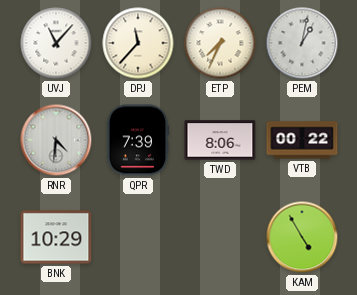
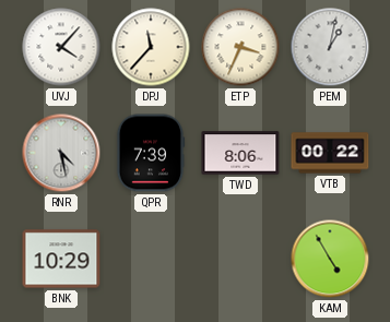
UVJ: 11:07 -> 4:07 (61, 47)
ETP: 7:34 -> 3:34 (240, 47)
RNR: 4:31 -> 4:28 (61, 153)
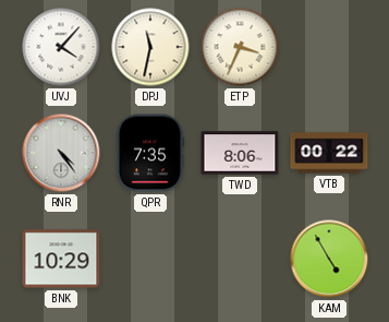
DPJ: 11:37 -> 11:32 (150, 47)
PEM: 1:02 -> none (330, 47)
RNR: 4:28 -> 4:24 (61, 153)
QPR: 7:39 -> 7:35 (150, 153)
